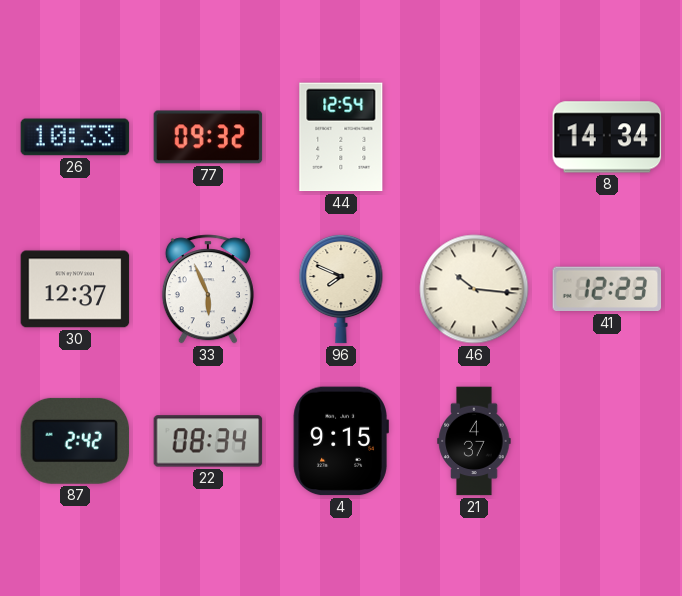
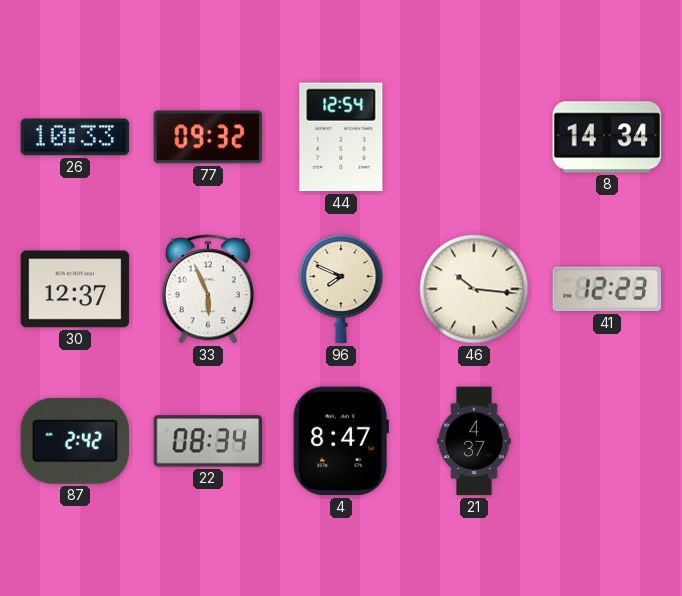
4: 9:15 -> 8:47 (341, 441)
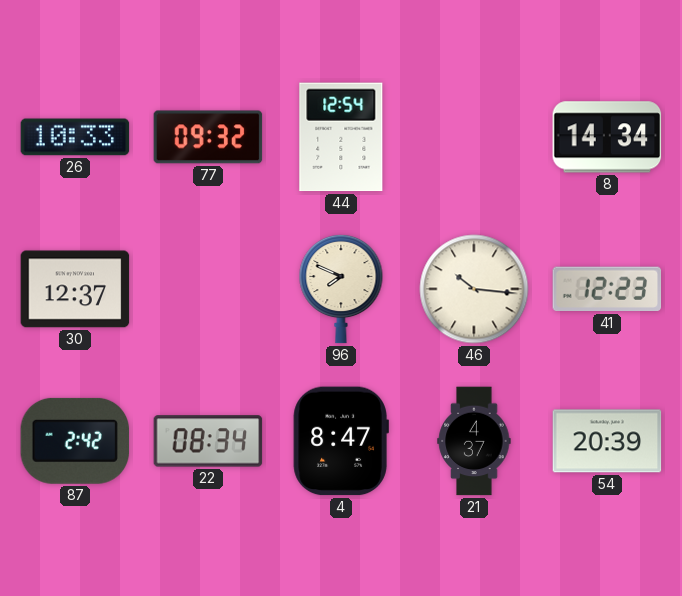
33: 5:56 -> none (208, 289)
54: none -> 20:39 (607, 441)
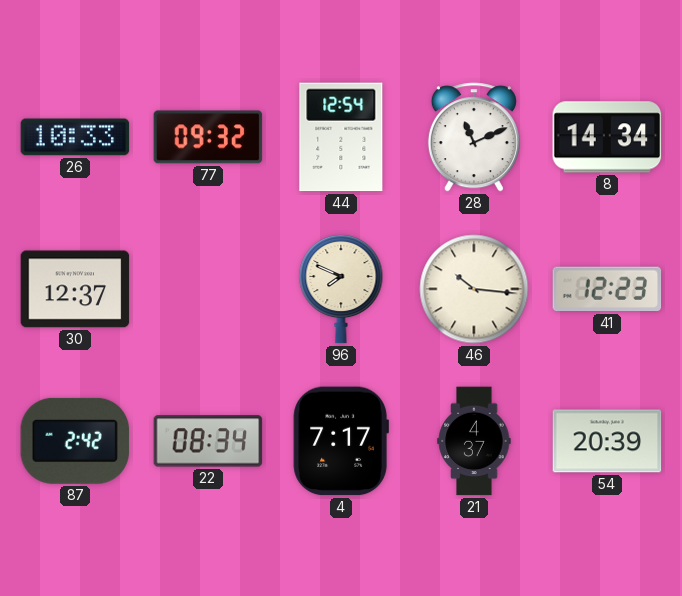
28: none -> 11:11 (474, 137)
4: 8:47 -> 7:17 (341, 441)
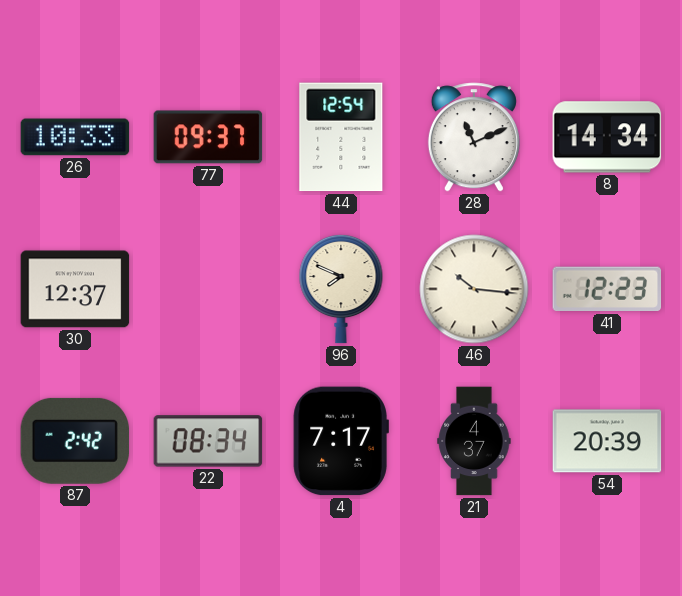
77: 09:32 -> 09:37 (208, 137)
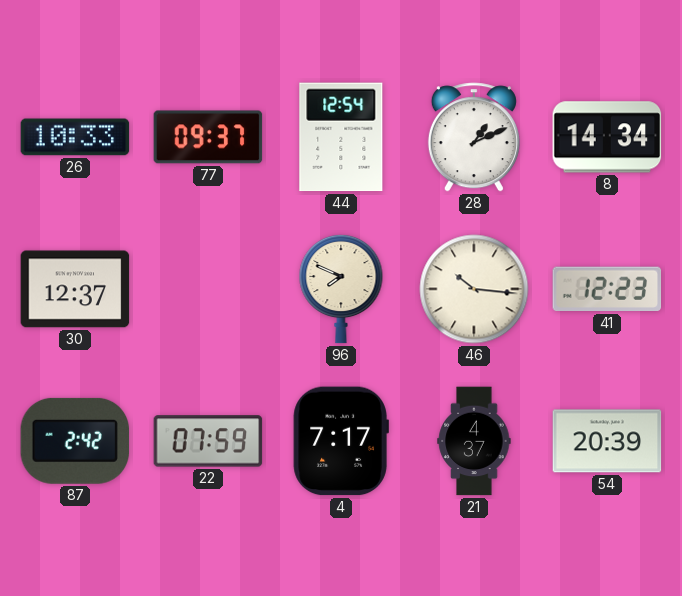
28: 11:11 -> 1:11 (474, 137)
22: 08:34 -> 07:59 (208, 441)
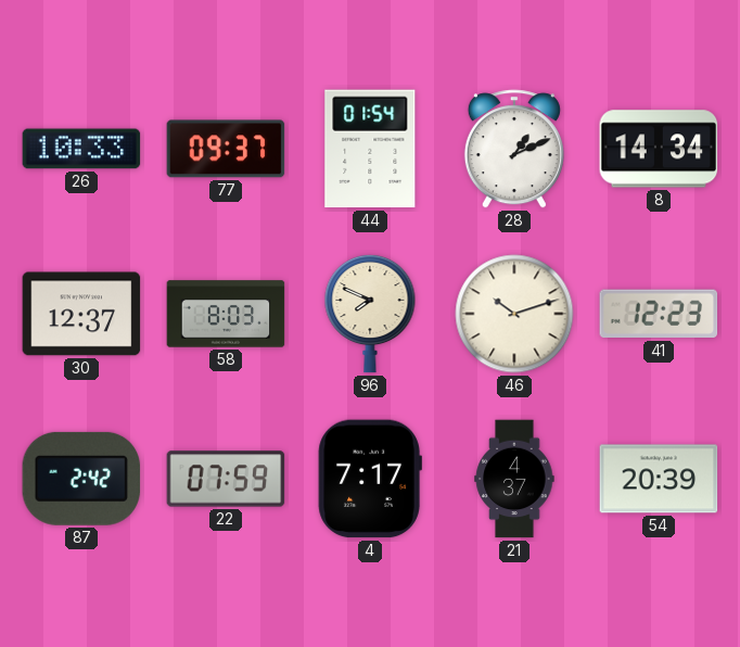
44: 12:54 -> 01:54 (370, 149)
58: none -> 8:03 (226, 314)
46: 10:16 -> 10:12 (514, 314)
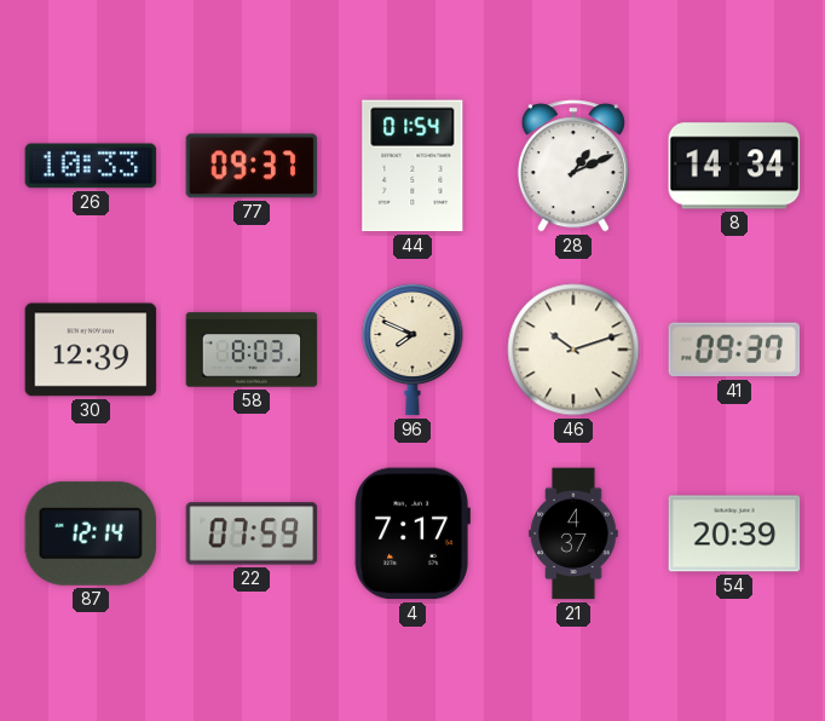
30: 12:37 -> 12:39 (91, 350)
41: 12:23 -> 09:37 (734, 350)
87: 2:42 -> 12:14 (91, 533)
